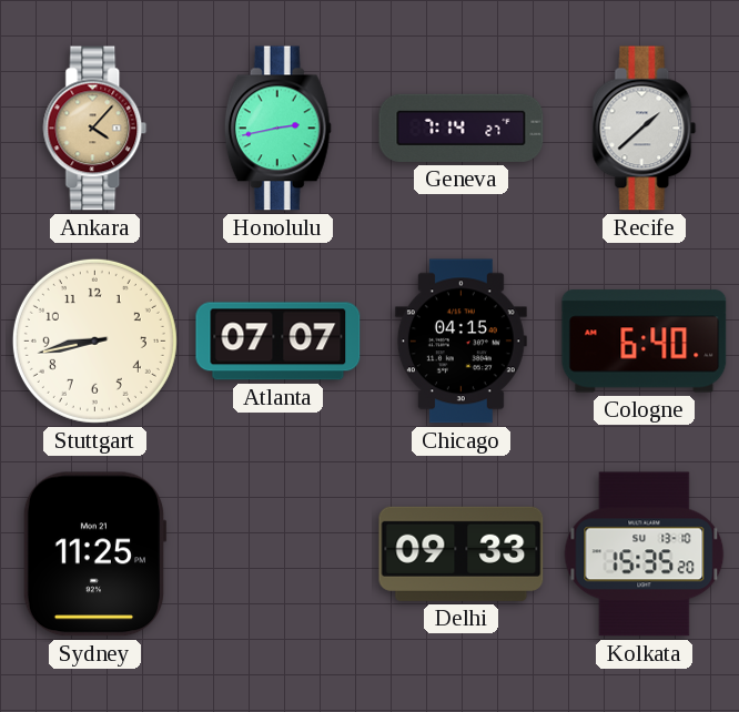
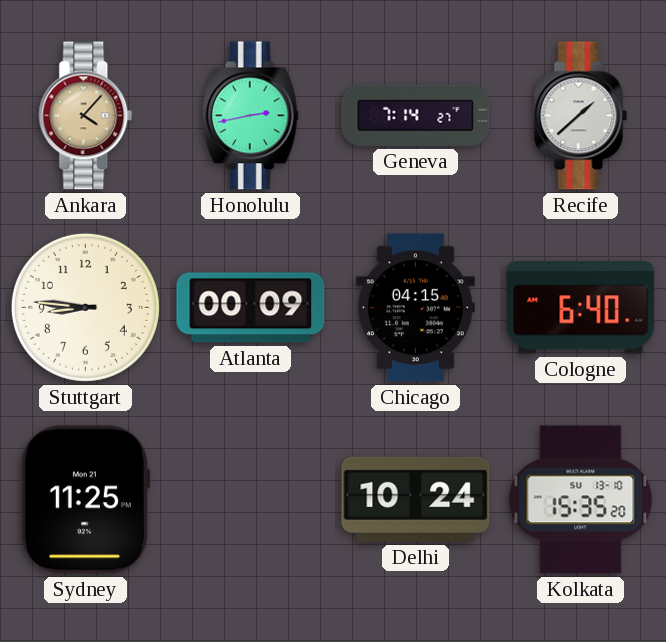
Stuttgart: 8:43 -> 8:46 (85, 307)
Atlanta: 07:07 -> 00:09 (251, 308)
Delhi: 09:33 -> 10:24 (416, 499)
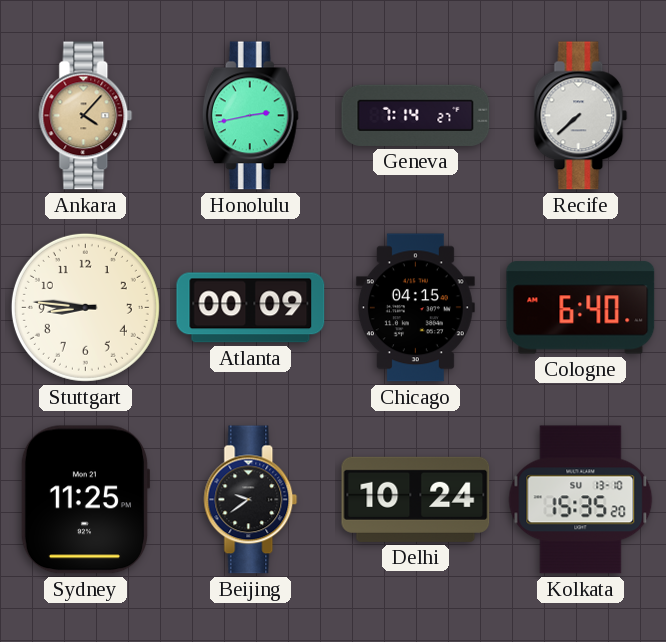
Recife: 1:38 -> 7:38 (581, 116)
Beijing: none -> 9:39 (251, 500)
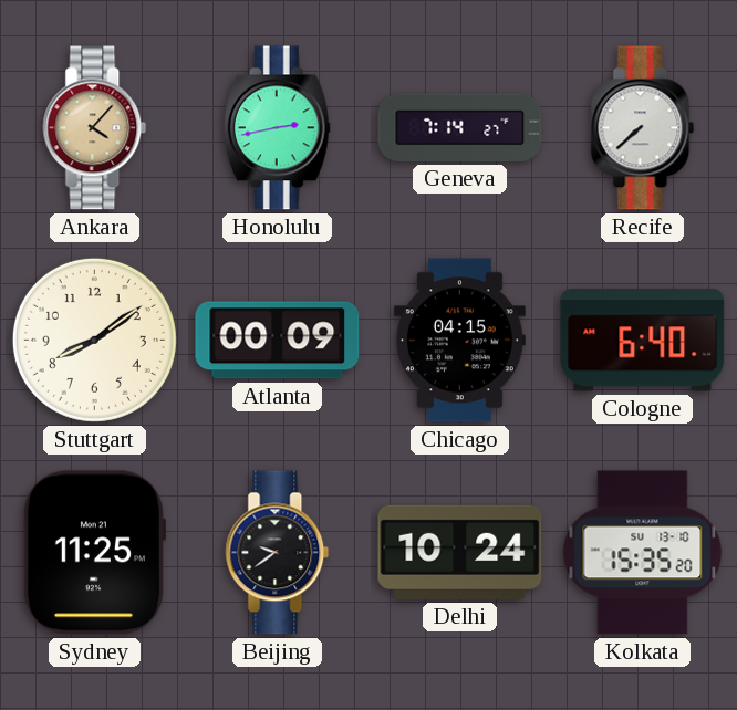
Stuttgart: 8:46 -> 8:09 (94, 340)
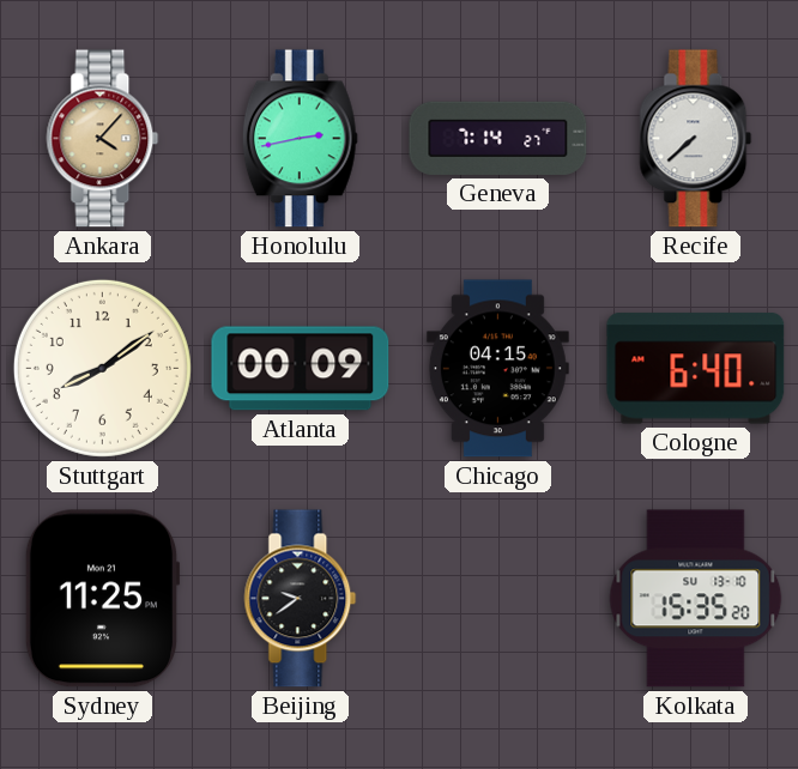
Delhi: 10:24 -> none (460, 552)
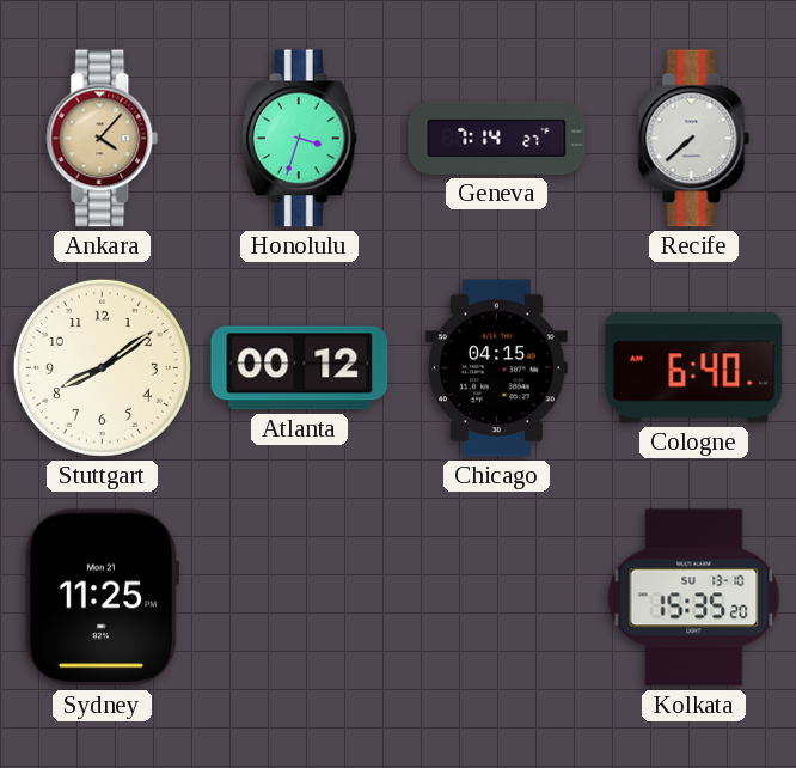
Honolulu: 2:43 -> 3:33 (299, 139)
Atlanta: 00:09 -> 00:12 (300, 368)
Beijing: 9:39 -> none (301, 599)
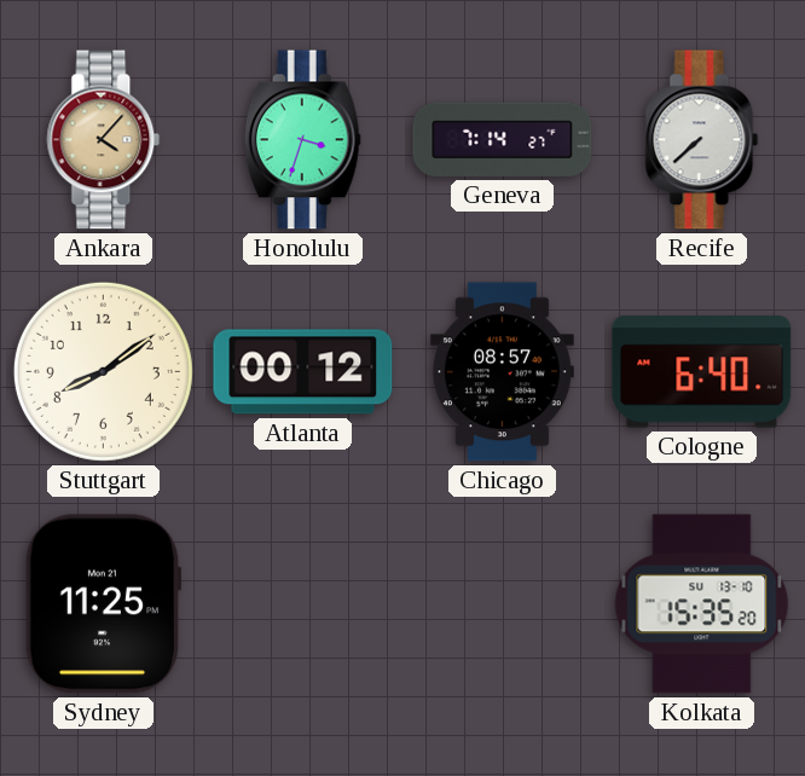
Chicago: 04:15 -> 08:57 (502, 372)
